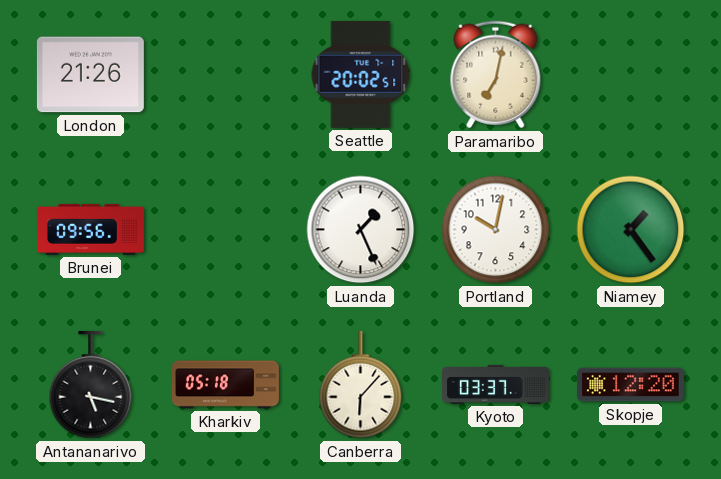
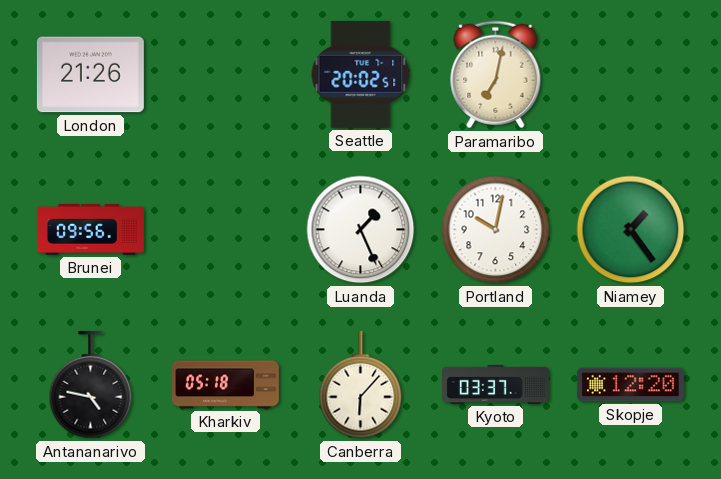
Antananarivo: 5:17 -> 4:47 (91, 385)
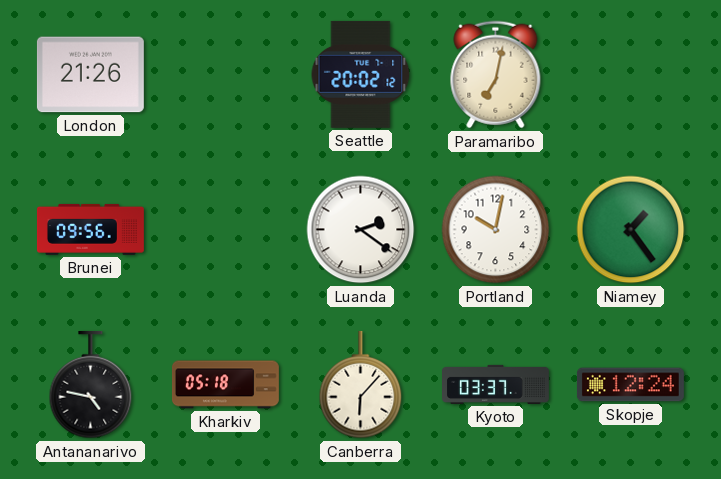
Seattle: 20:02:51 -> 20:02:12 (361, 74)
Luanda: 1:26 -> 2:21 (361, 230)
Skopje: 12:20 -> 12:24 (630, 385)
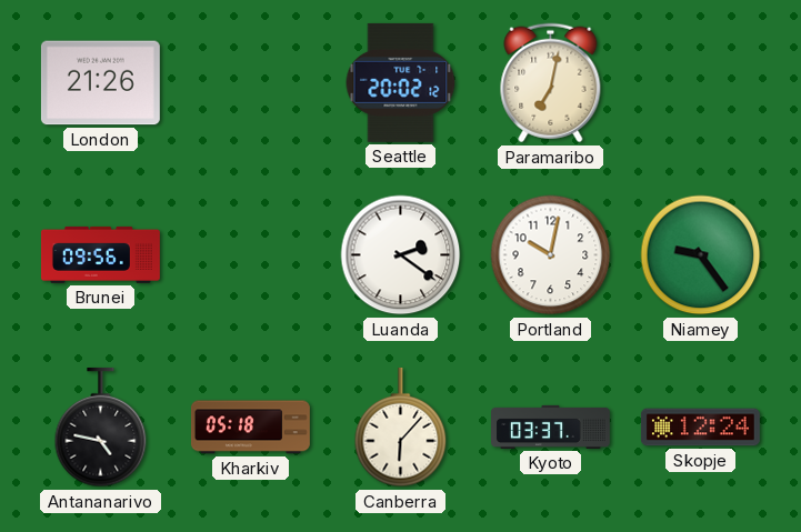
Niamey: 1:24 -> 9:24 (701, 255)
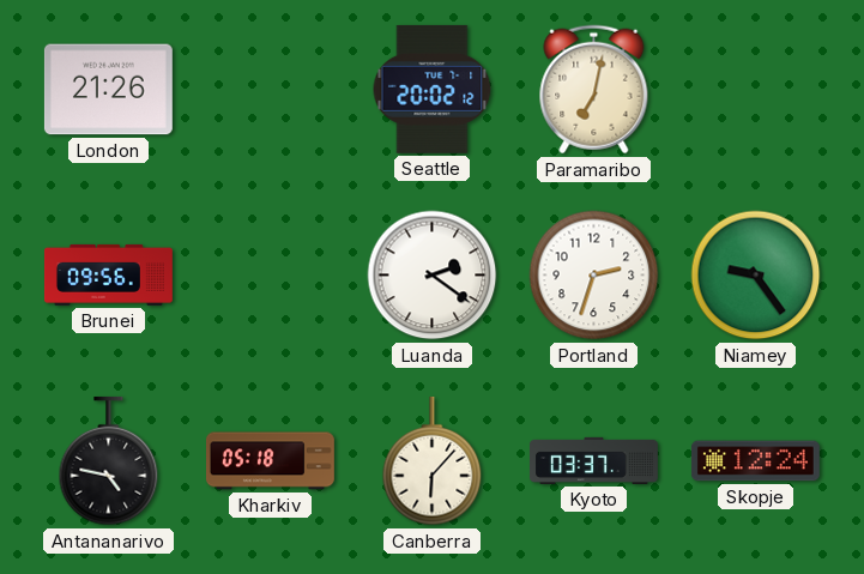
Portland: 10:02 -> 2:33 (594, 276)
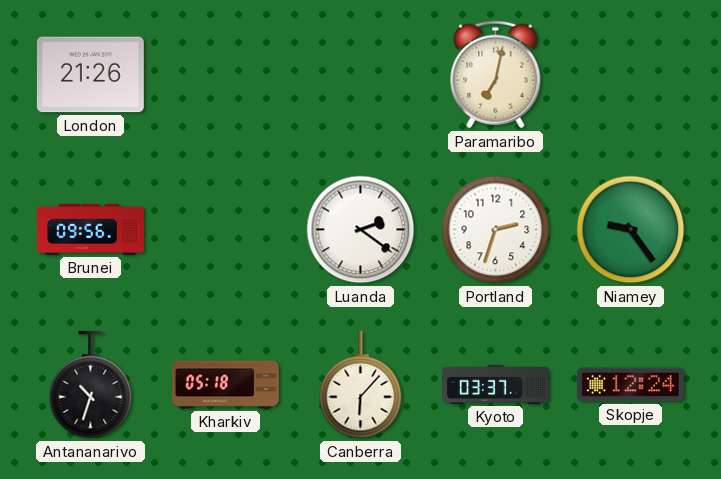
Seattle: 20:02 -> none (433, 89)
Antananarivo: 4:47 -> 10:33 (91, 385)
